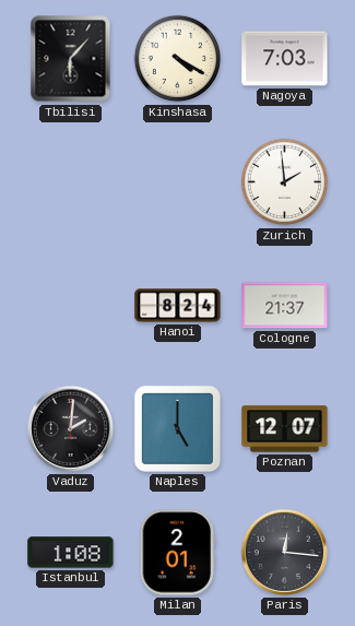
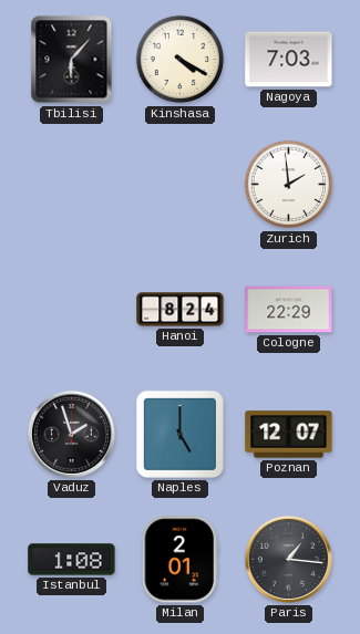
Cologne: 21:37 -> 22:29 (289, 310)
Vaduz: 2:01 -> 1:57 (71, 434)
Paris: 12:16 -> 1:16 (288, 559)
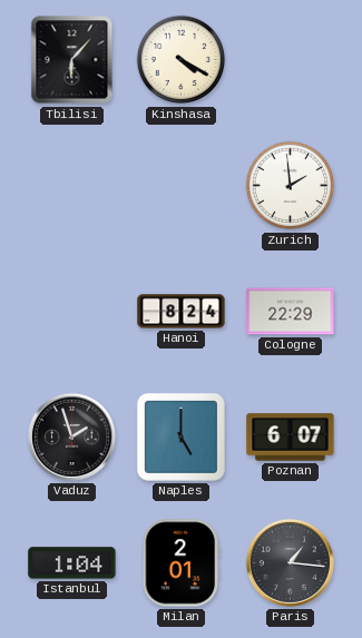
Nagoya: 7:03 -> none (289, 60)
Poznan: 12:07 -> 6:07 (291, 438)
Istanbul: 1:08 -> 1:04 (72, 563)
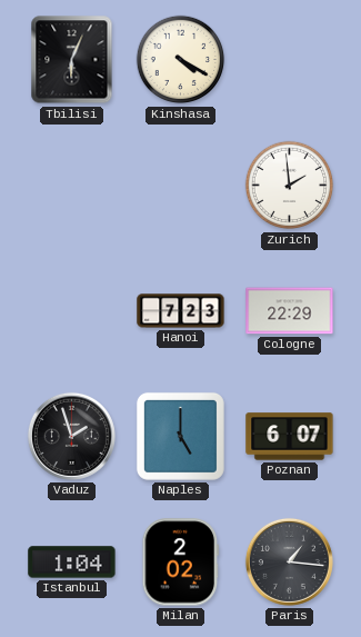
Tbilisi: 6:07 -> 6:04 (72, 60)
Hanoi: 8:24 -> 7:23 (181, 311)
Milan: 2:01 -> 2:02 (181, 563)
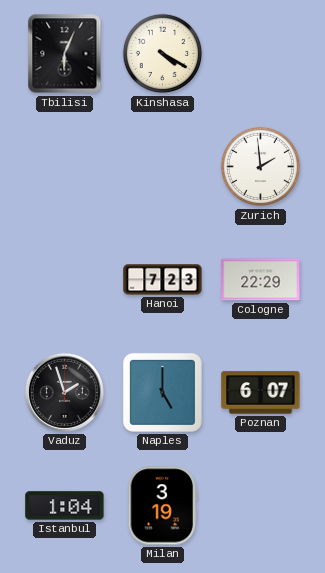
Milan: 2:02 -> 3:19 (163, 506)
Paris: 1:16 -> none (289, 561)
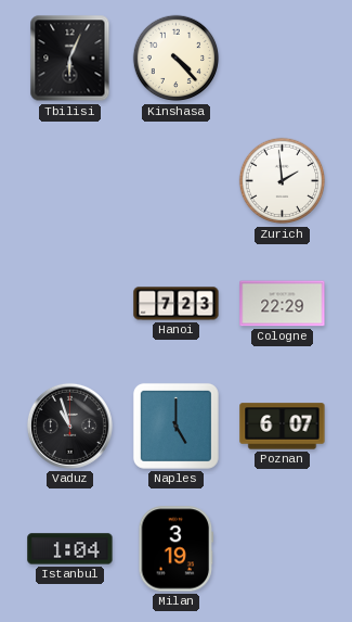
Kinshasa: 4:20 -> 4:23 (177, 59)
Vaduz: 1:57 -> 10:57 (69, 426)
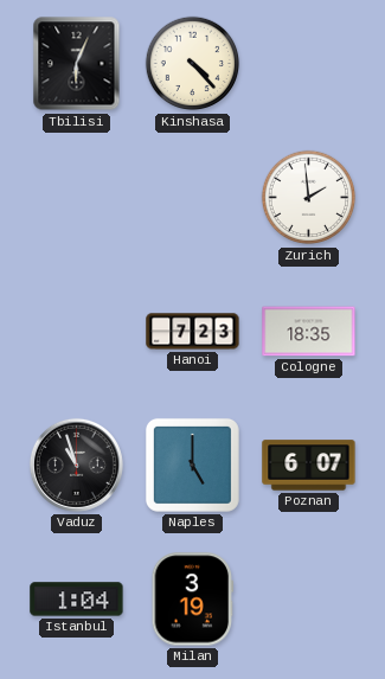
Cologne: 22:29 -> 18:35 (309, 332)
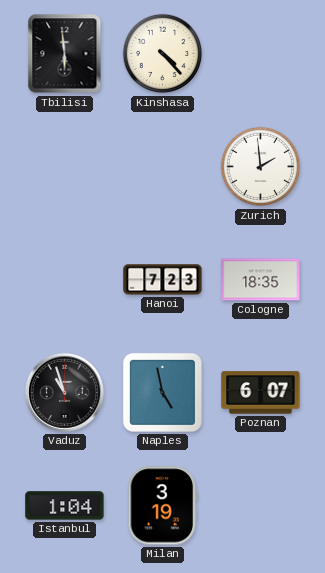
Tbilisi: 6:04 -> 5:59 (65, 54)
Naples: 5:00 -> 4:58 (162, 392)
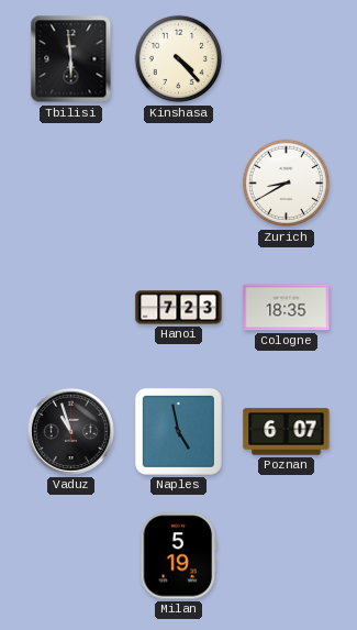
Zurich: 1:59 -> 8:40 (287, 184)
Istanbul: 1:04 -> none (65, 506)
Milan: 3:19 -> 5:19 (179, 556)
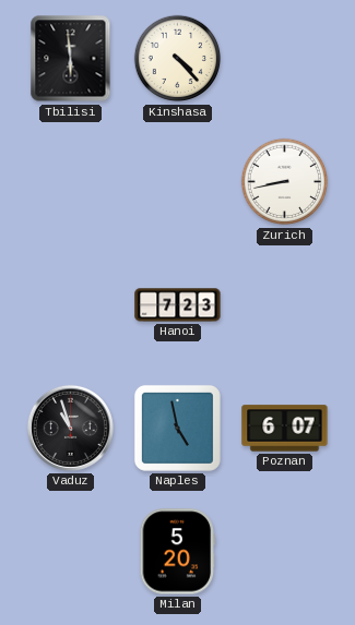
Zurich: 8:40 -> 8:43 (285, 182)
Cologne: 18:35 -> none (287, 308)
Milan: 5:19 -> 5:20 (178, 552)
